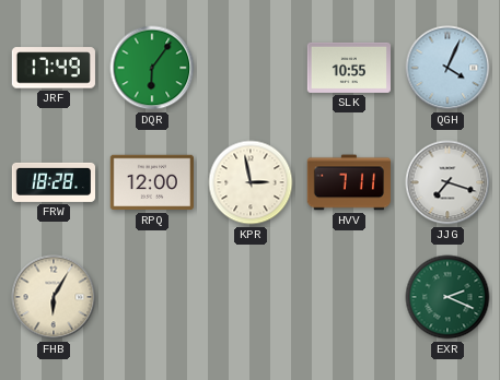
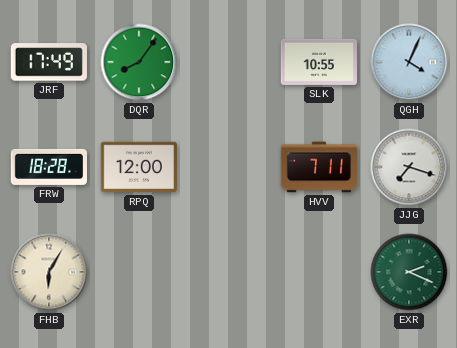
DQR: 6:06 -> 8:06 (139, 62)
KPR: 2:58 -> none (251, 182)
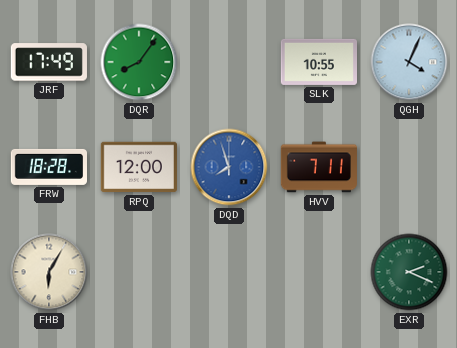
DQD: none -> 7:57 (229, 167)
JJG: 7:18 -> none (409, 167)
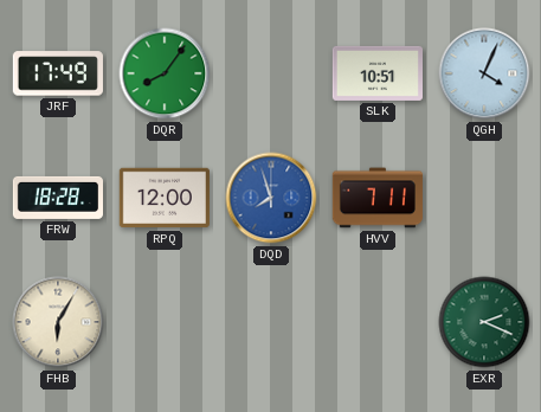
SLK: 10:55 -> 10:51 (376, 73)
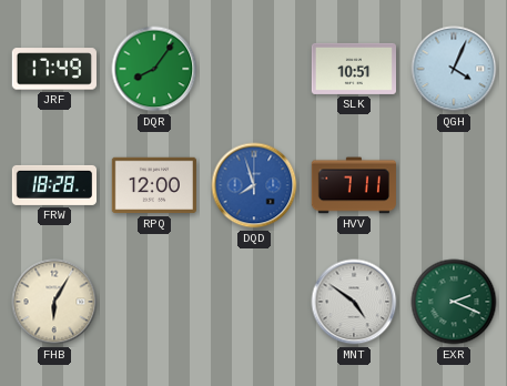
MNT: none -> 4:51 (354, 302)
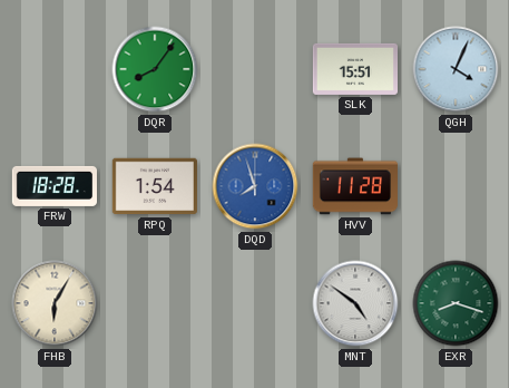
JRF: 17:49 -> none (54, 69)
SLK: 10:51 -> 15:51 (354, 69)
RPQ: 12:00 -> 1:54 (155, 186)
HVV: 7:11 -> 11:28 (355, 186)
EXR: 2:19 -> 8:18 (456, 303)
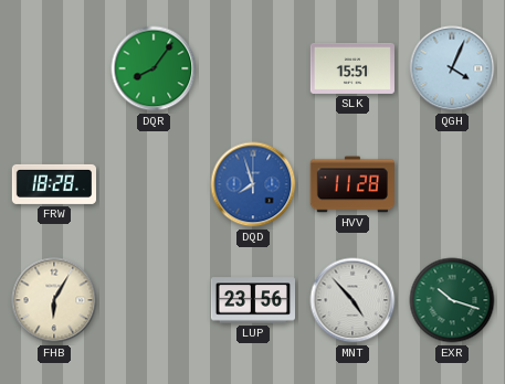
RPQ: 1:54 -> none (155, 186)
LUP: none -> 23:56 (252, 300)
MNT: 4:51 -> 4:53 (353, 300)
EXR: 8:18 -> 10:18 (452, 300)
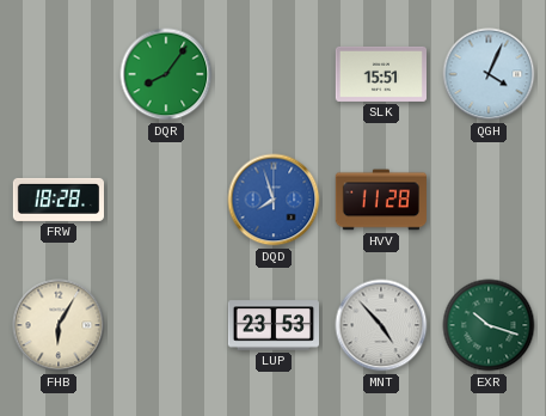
LUP: 23:56 -> 23:53 (272, 325)
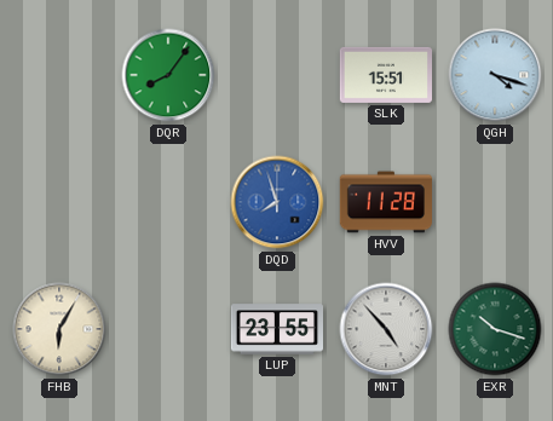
QGH: 4:04 -> 4:18 (495, 75)
FRW: 18:28 -> none (57, 200)
LUP: 23:53 -> 23:55 (276, 329)
